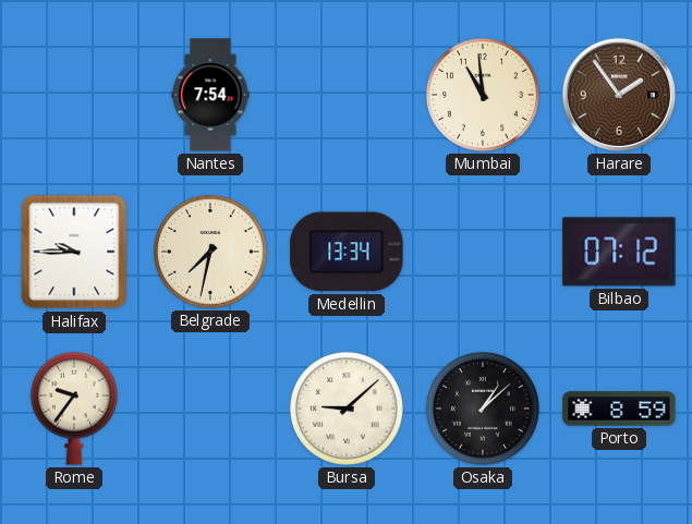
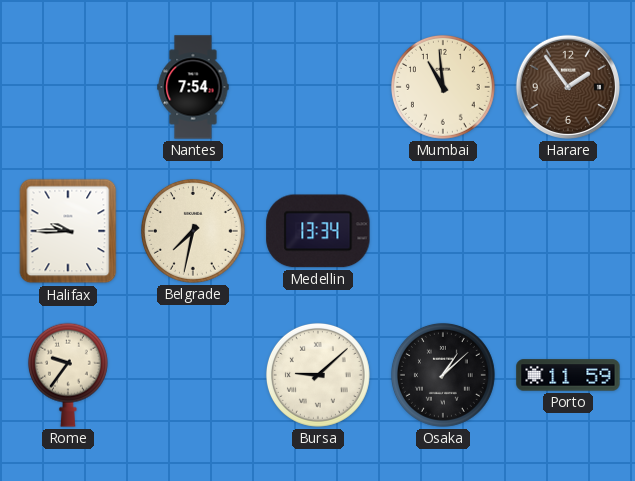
Bilbao: 07:12 -> none (619, 252)
Porto: 8:59 -> 11:59 (568, 375)
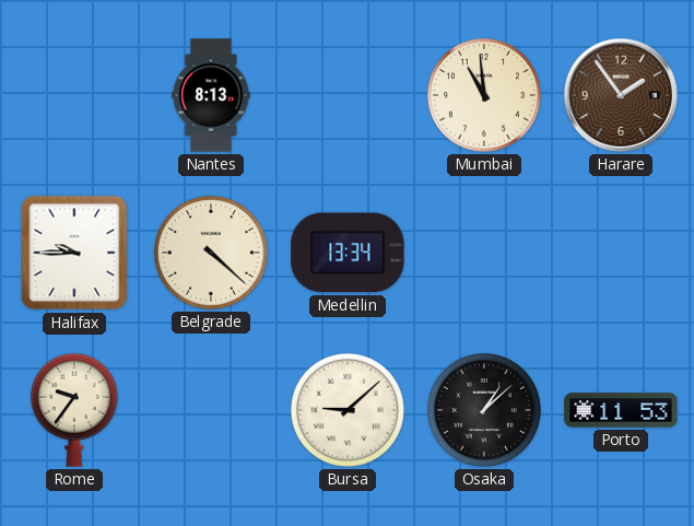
Nantes: 7:54 -> 8:13 (211, 95)
Belgrade: 7:32 -> 4:22 (211, 253)
Porto: 11:59 -> 11:53 (621, 410)
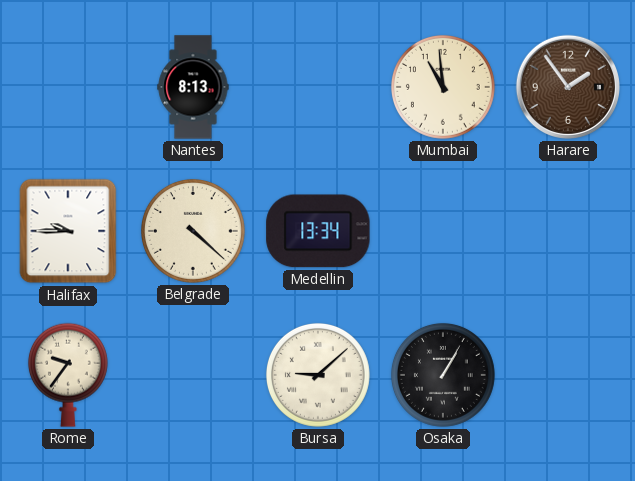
Osaka: 1:08 -> 1:05 (443, 375)
Porto: 11:53 -> none (621, 410)
